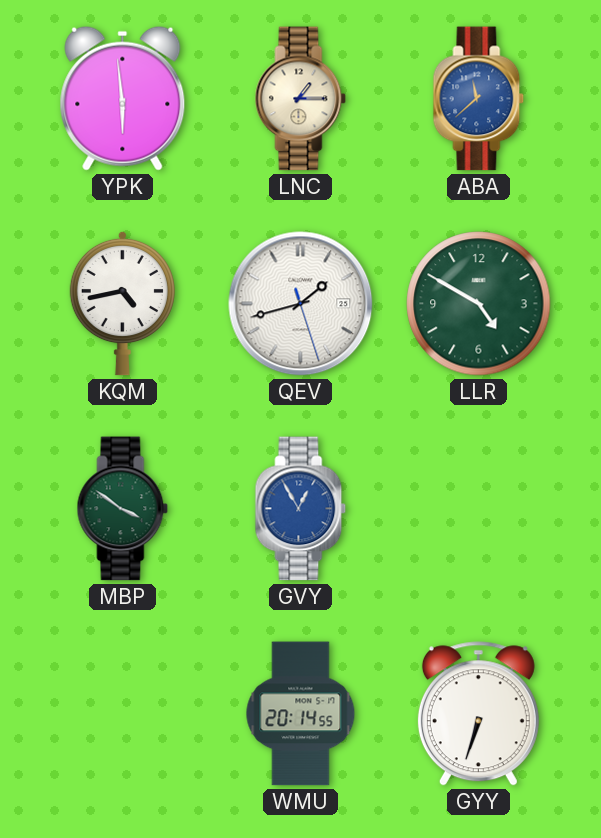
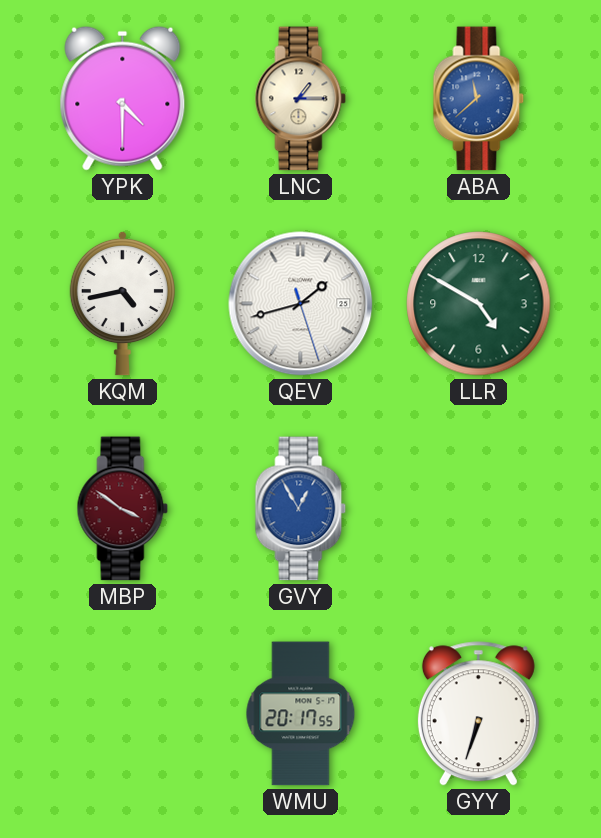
YPK: 5:59 -> 4:30 (123, 98)
MBP dial: green -> burgundy (123, 509)
WMU: 20:14 -> 20:17 (301, 714)
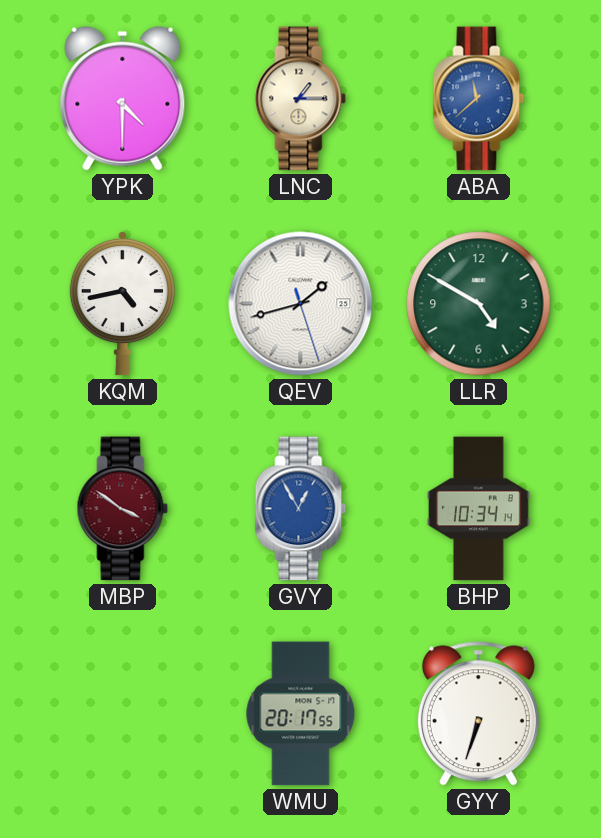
BHP: none -> 10:34 (479, 509)
